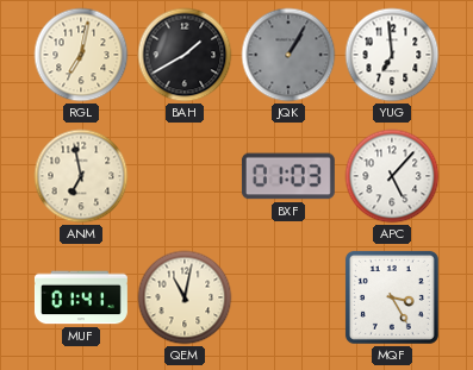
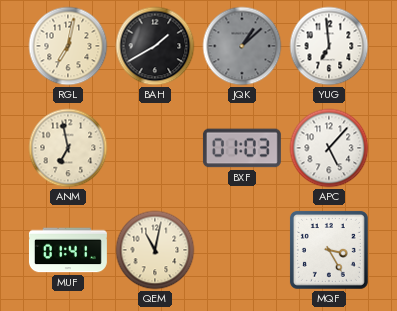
JQK: 1:05 -> 1:08 (242, 46)
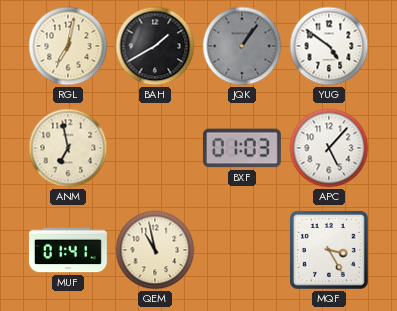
JQK: 1:08 -> 1:06 (242, 46)
YUG: 6:59 -> 4:51 (329, 46)
QEM: 11:02 -> 10:58 (155, 250)
